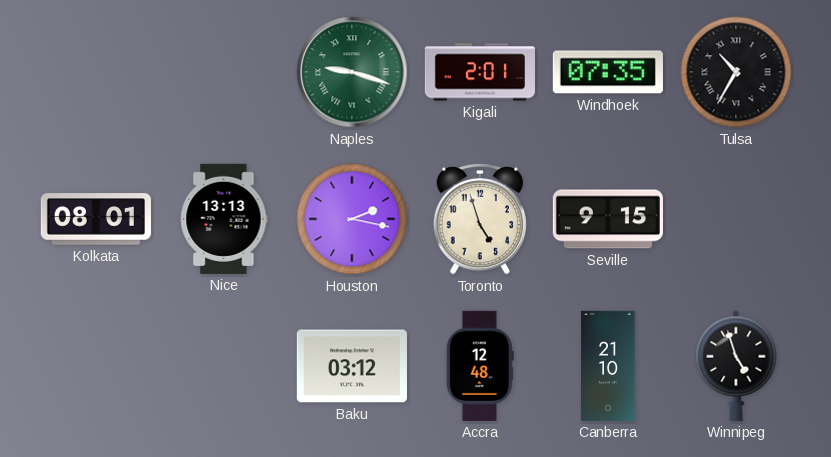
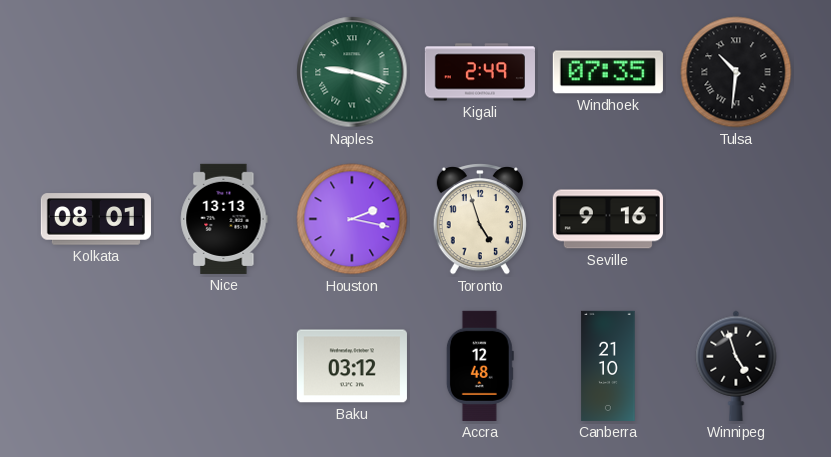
Kigali: 2:01 -> 2:49 (480, 72)
Tulsa: 10:35 -> 10:31 (736, 72)
Seville: 9:15 -> 9:16 (608, 219)
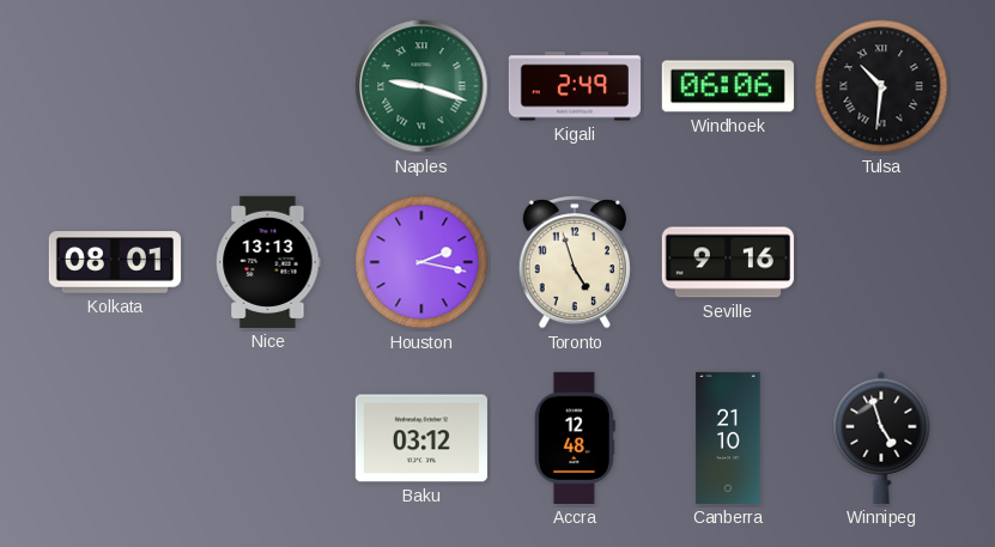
Windhoek: 07:35 -> 06:06 (728, 86)
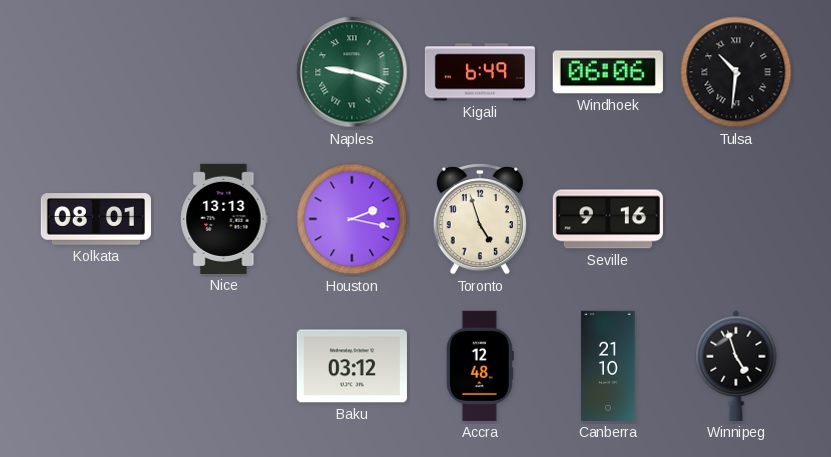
Kigali: 2:49 -> 6:49 (480, 72)
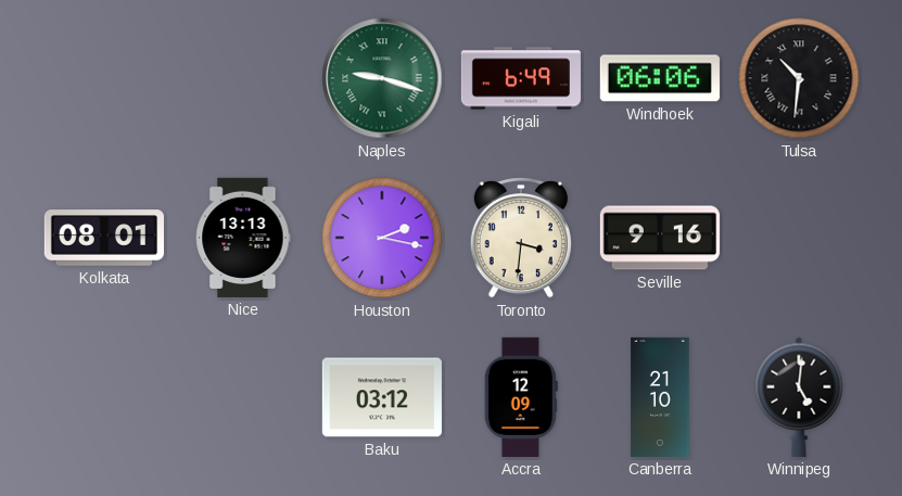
Toronto: 4:57 -> 3:31 (521, 238)
Accra: 12:48 -> 12:09 (521, 397)
Winnipeg: 4:57 -> 5:01 (799, 397)
